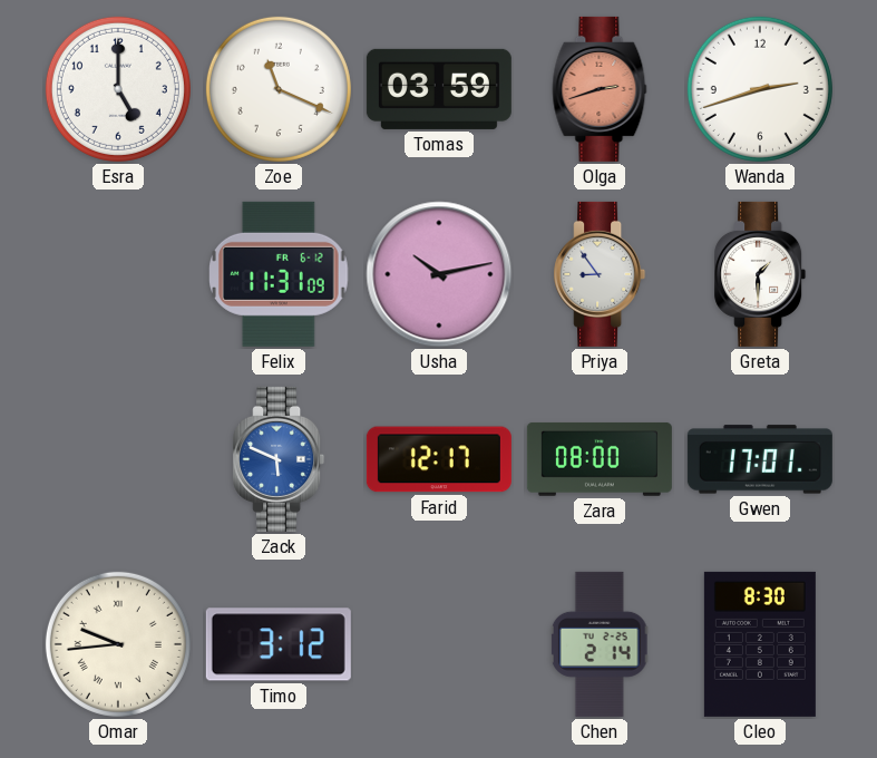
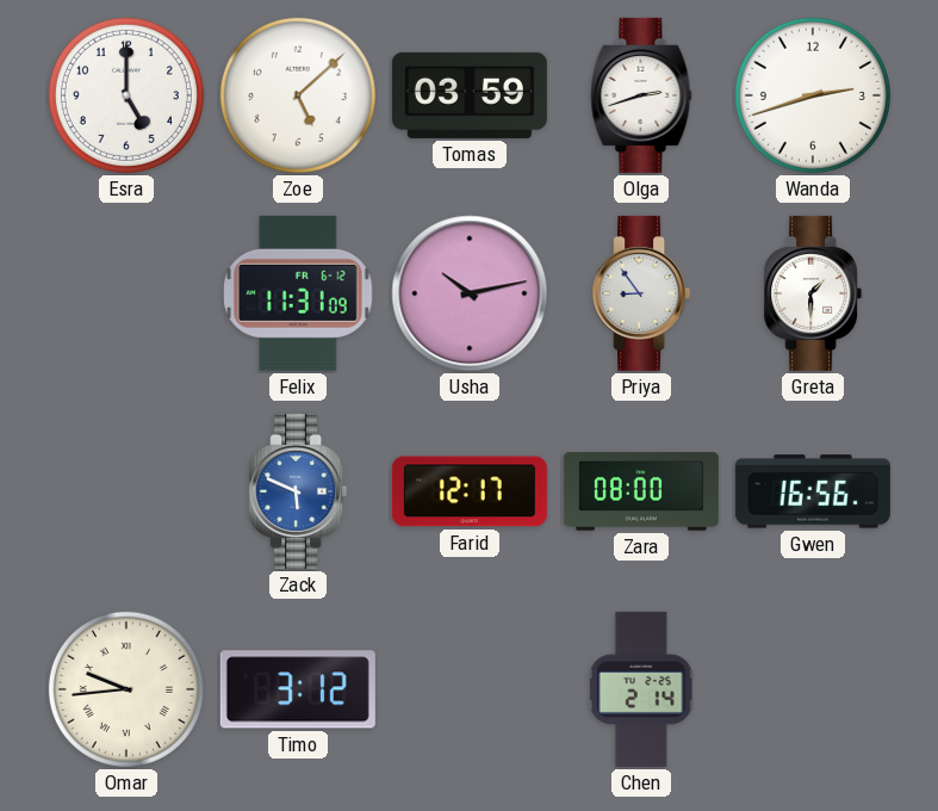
Zoe: 11:19 -> 5:08 (298, 95)
Olga dial: salmon -> white (641, 95)
Gwen: 17:01 -> 16:56 (813, 491)
Cleo: 8:30 -> none (760, 644)
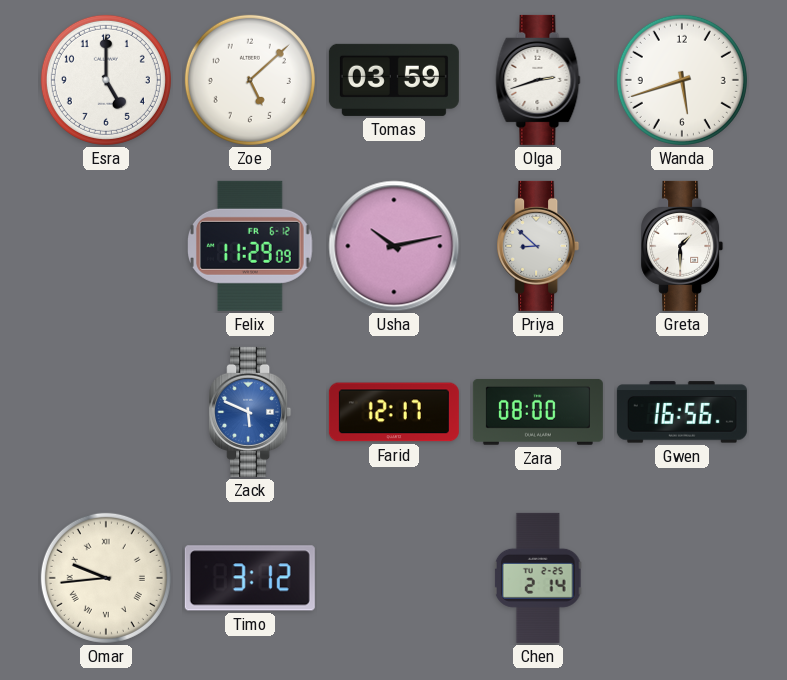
Wanda: 2:42 -> 5:42 (682, 80)
Felix: 11:31 -> 11:29 (251, 246)
Priya: 8:54 -> 8:52 (538, 246)
